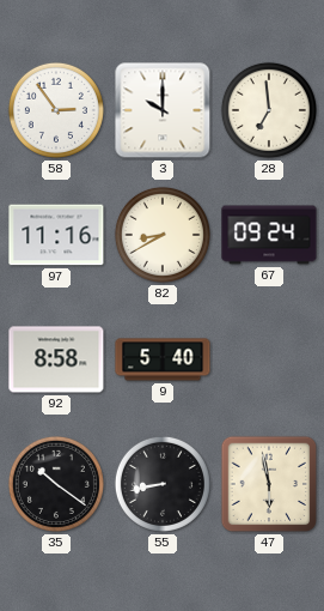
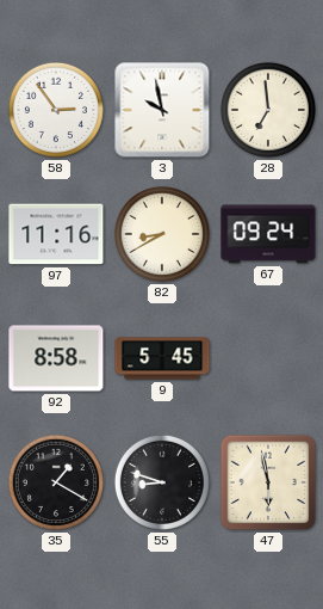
3: 10:00 -> 9:58 (162, 110)
9: 5:40 -> 5:45 (162, 358)
35: 10:21 -> 1:20 (56, 482)
55: 8:43 -> 8:48 (162, 482)
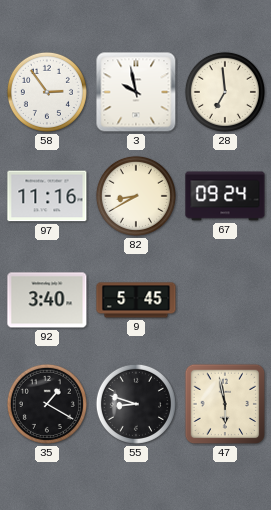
92: 8:58 -> 3:40 (47, 300)
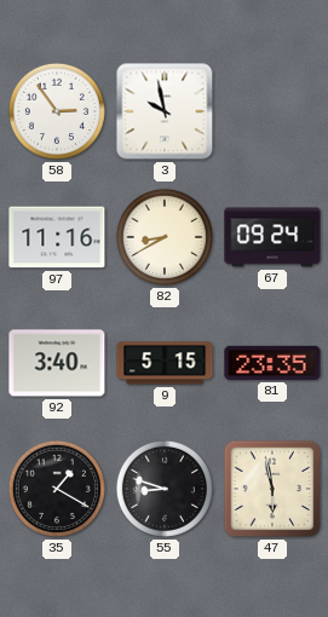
28: 6:59 -> none (225, 92)
9: 5:45 -> 5:15 (165, 363)
81: none -> 23:35 (272, 363)
